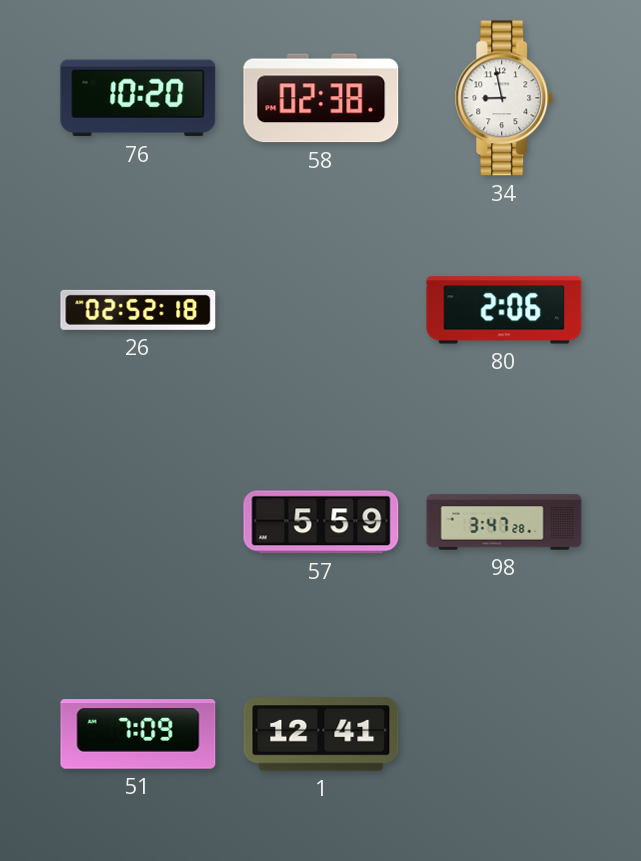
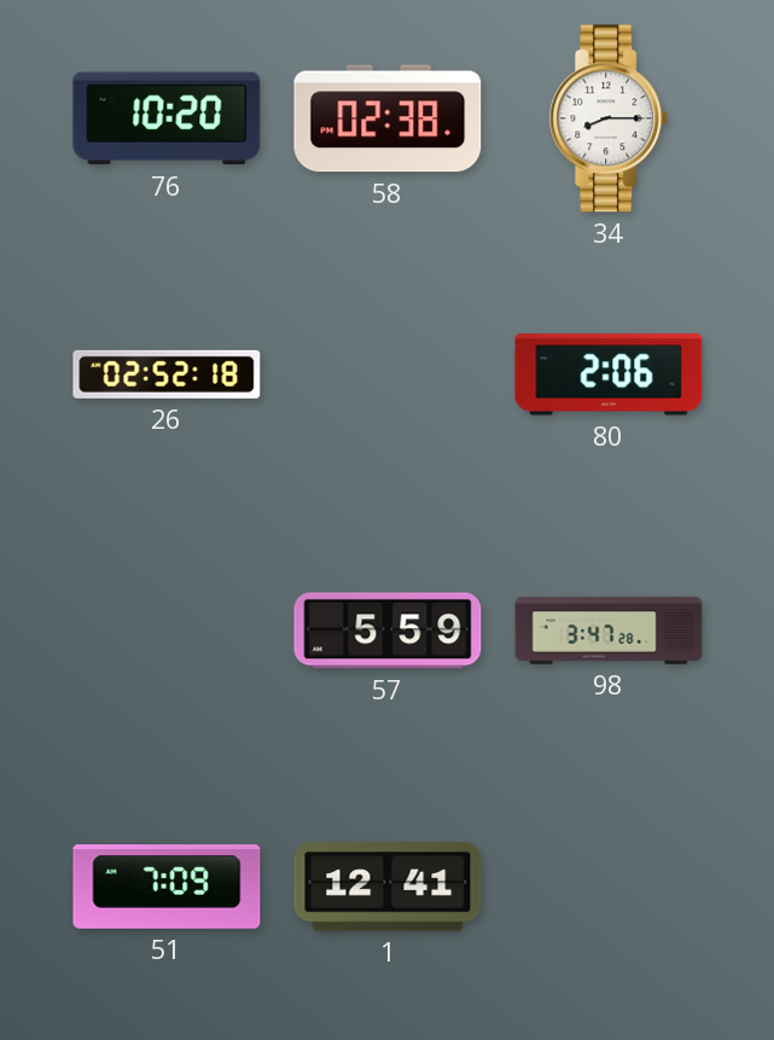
34: 8:58 -> 8:15 (609, 118)
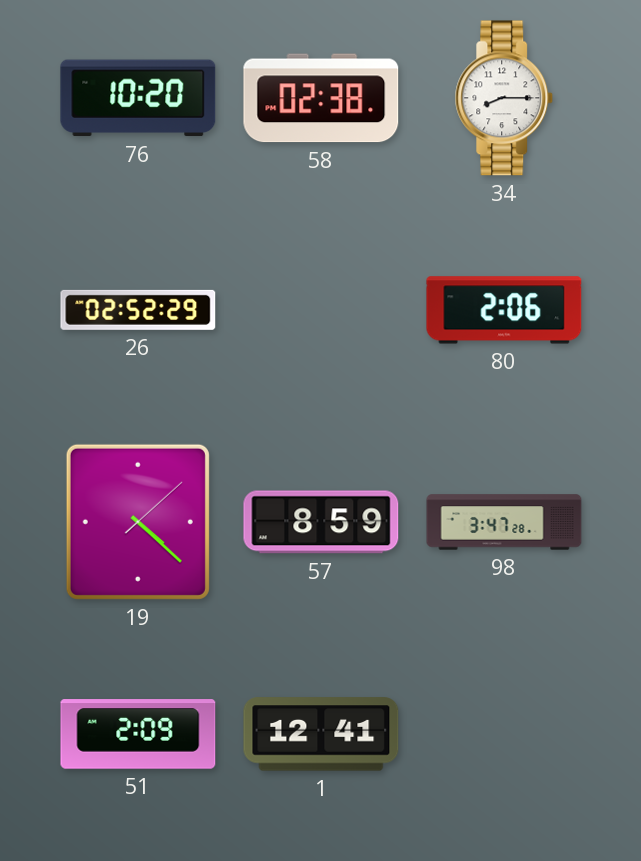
26: 02:52:18 -> 02:52:29 (138, 310)
19: none -> 4:22 (138, 522)
57: 5:59 -> 8:59 (321, 522)
51: 7:09 -> 2:09 (138, 734)
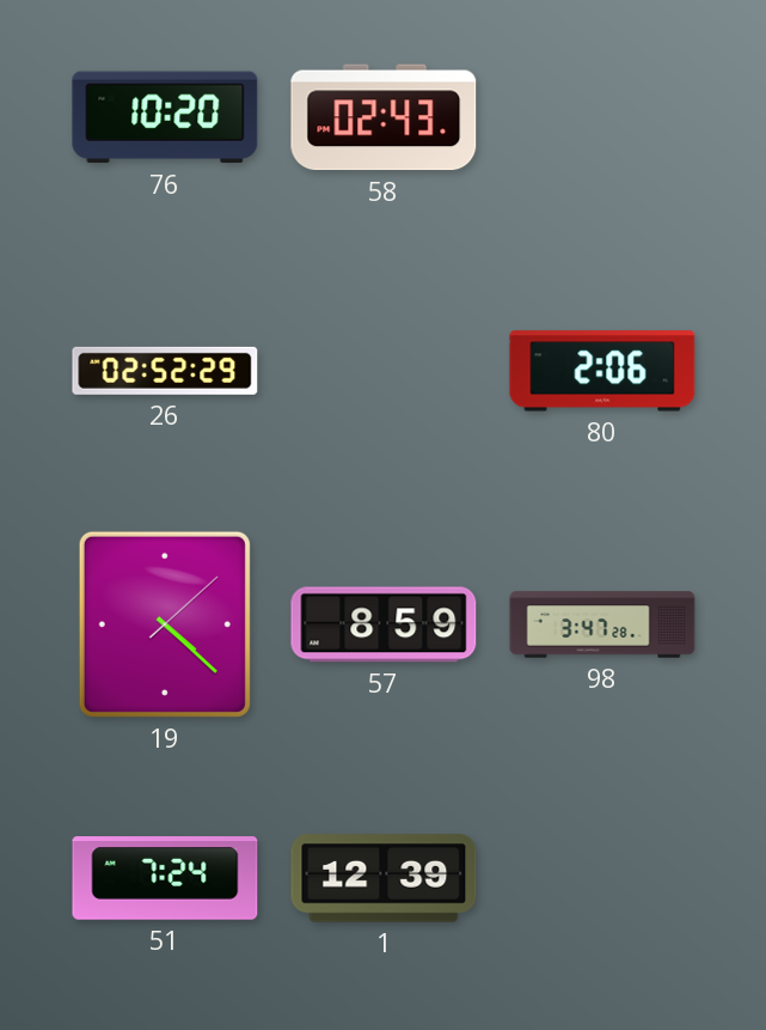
58: 02:38 -> 02:43 (384, 117)
34: 8:15 -> none (504, 98)
51: 2:09 -> 7:24 (165, 878)
1: 12:41 -> 12:39 (384, 878)
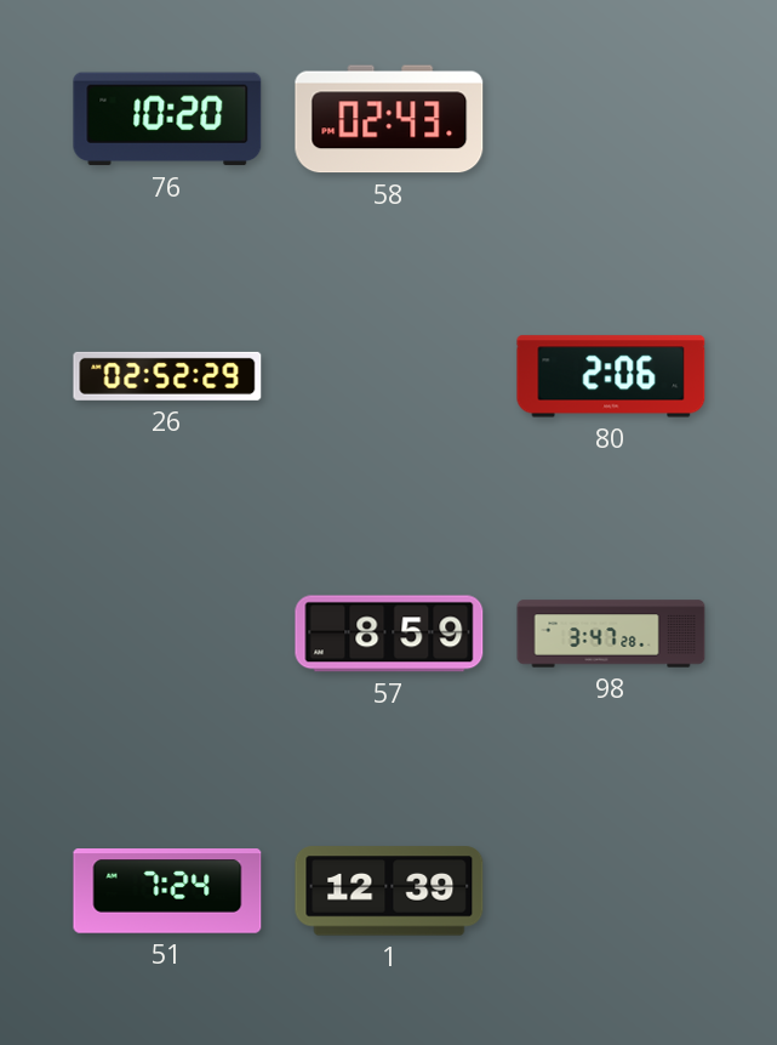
19: 4:22 -> none (165, 624)
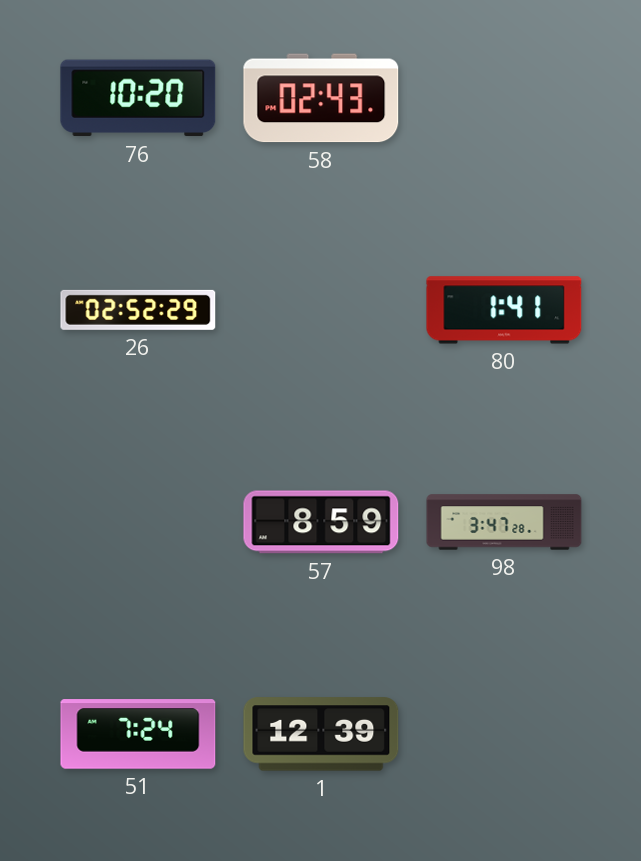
80: 2:06 -> 1:41 (504, 310)
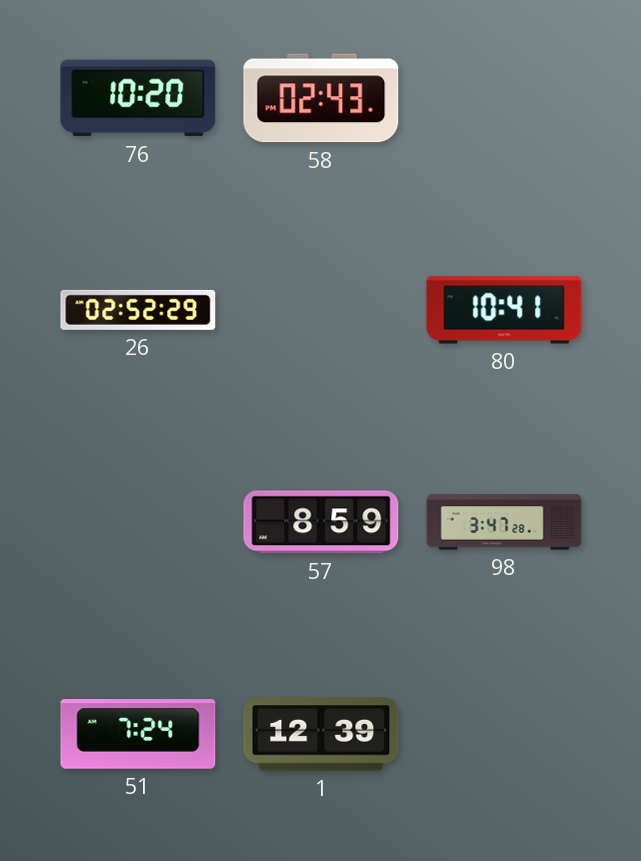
80: 1:41 -> 10:41 (504, 310)
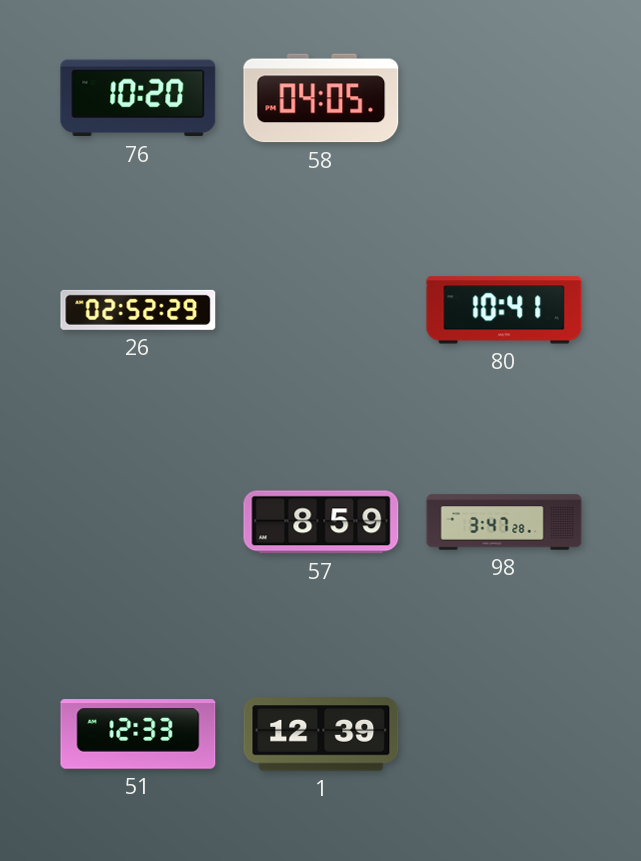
58: 02:43 -> 04:05 (321, 98)
51: 7:24 -> 12:33 (138, 734)
